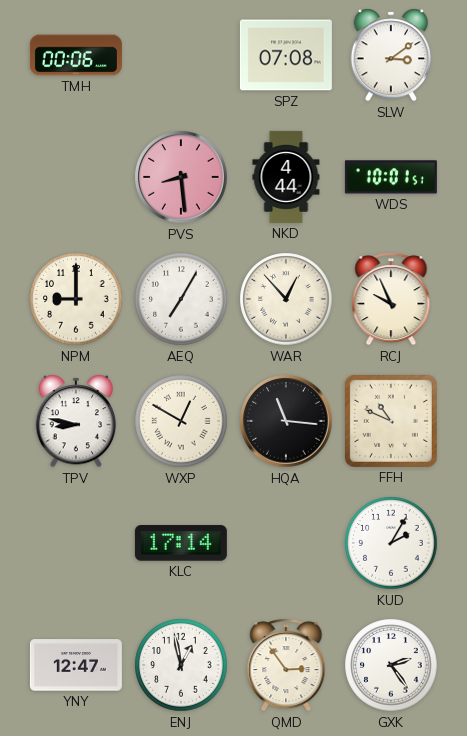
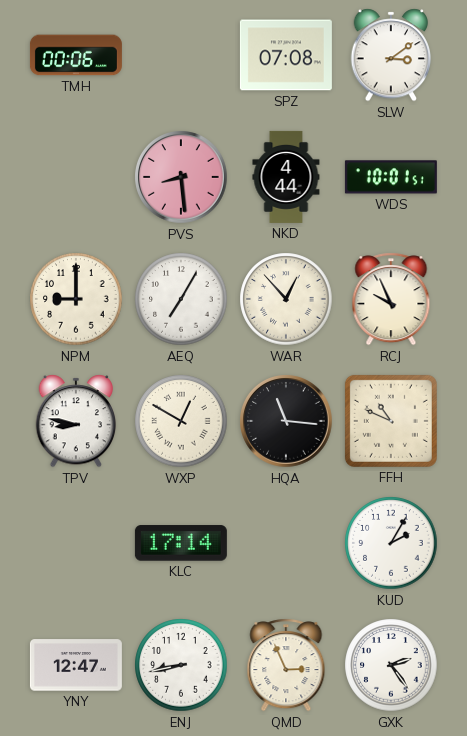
ENJ: 12:58 -> 8:43 (181, 665)
QMD: 2:54 -> 2:56 (286, 665)
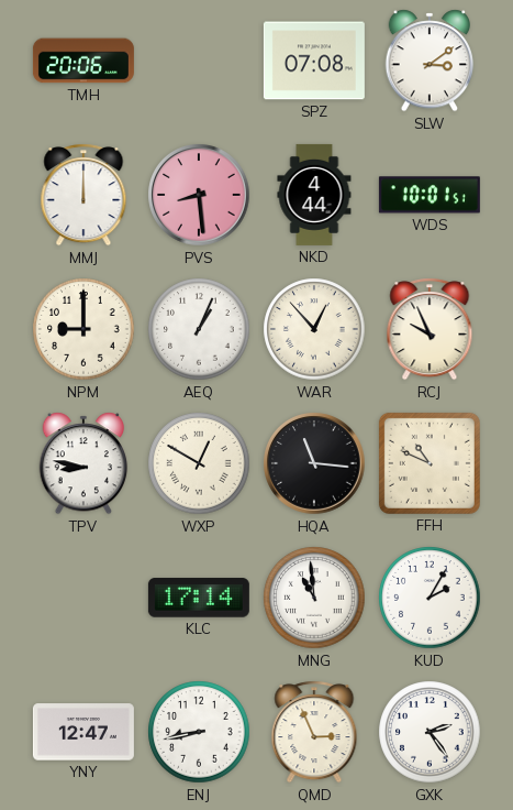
TMH: 00:06 -> 20:06 (83, 61)
MMJ: none -> 12:00 (83, 195)
AEQ: 7:05 -> 1:04 (199, 329)
MNG: none -> 10:59 (314, 598)
